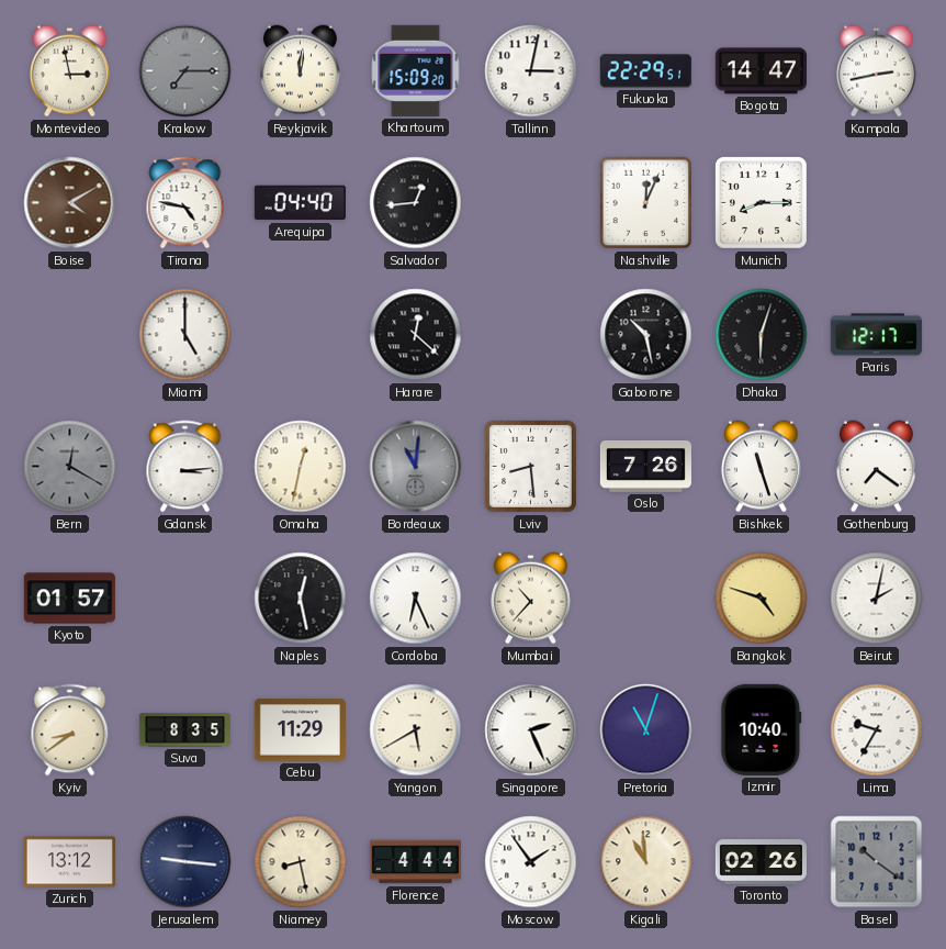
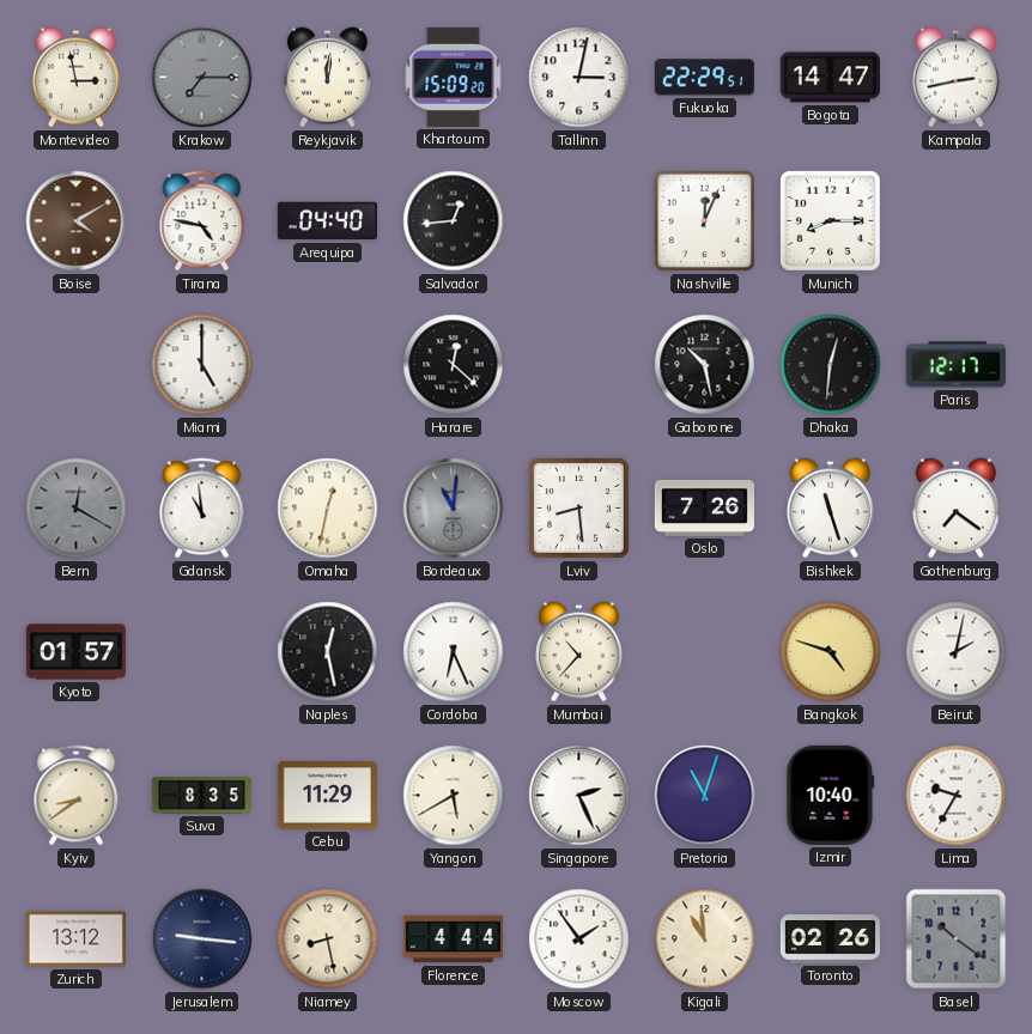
Dhaka: 6:03 -> 12:31 (831, 365)
Gdansk: 3:14 -> 10:59 (202, 509)
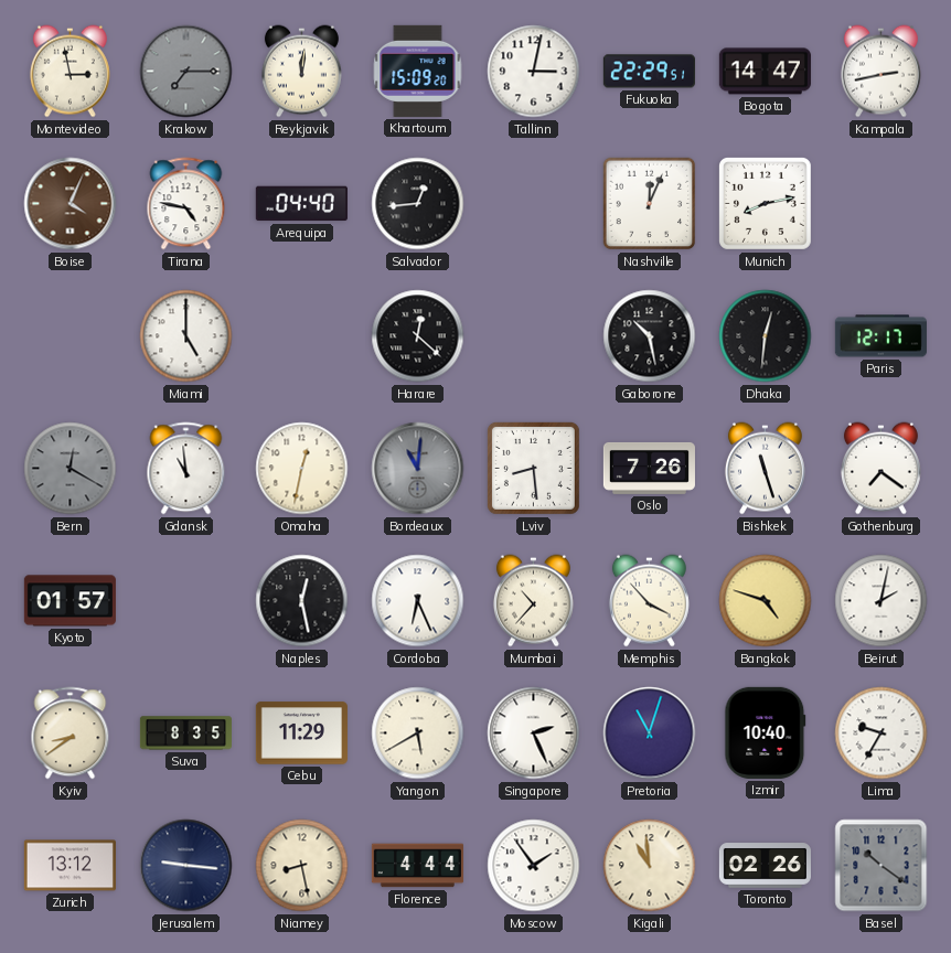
Boise: 4:10 -> 4:04 (71, 204)
Munich: 8:15 -> 8:13 (765, 203)
Memphis: none -> 3:53 (649, 601)
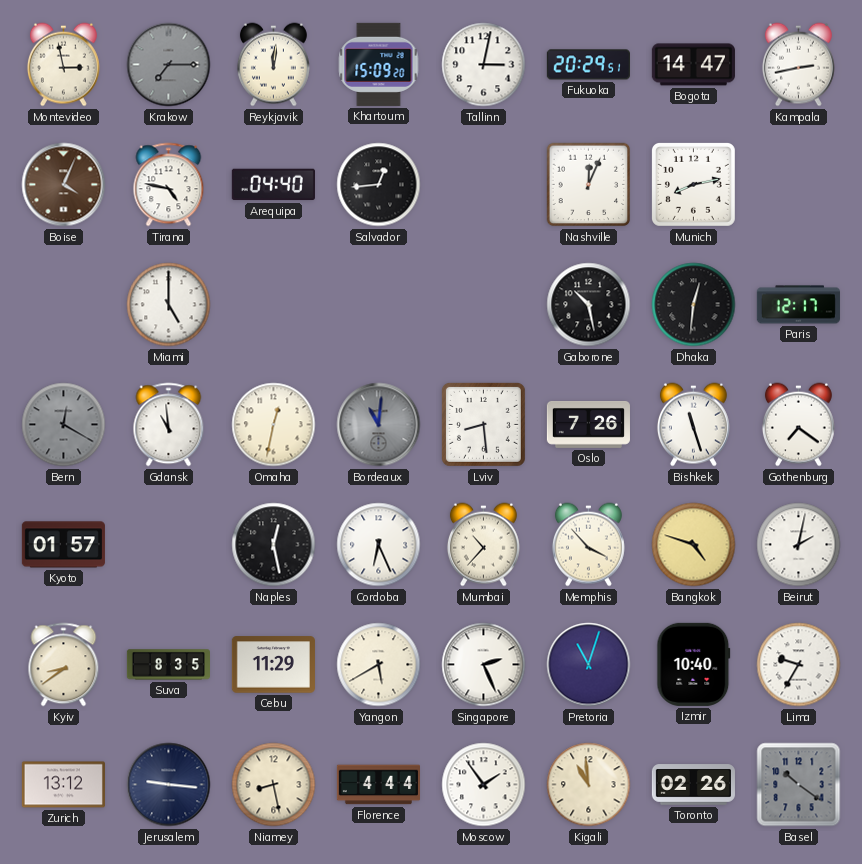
Fukuoka: 22:29 -> 20:29 (588, 65)
Harare: 12:22 -> none (418, 336)
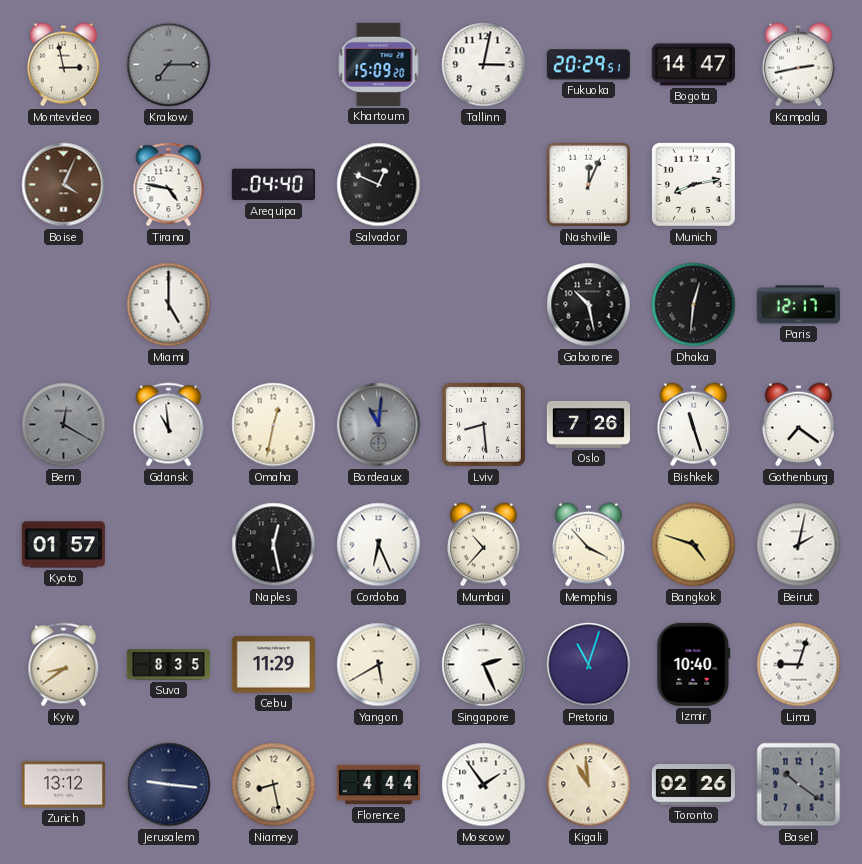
Reykjavik: 12:01 -> none (273, 65)
Salvador: 12:44 -> 12:49 (379, 185)
Lima: 9:35 -> 9:03 (799, 665)
